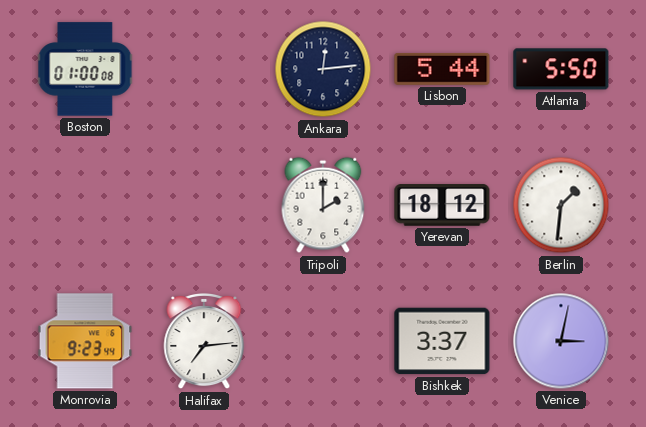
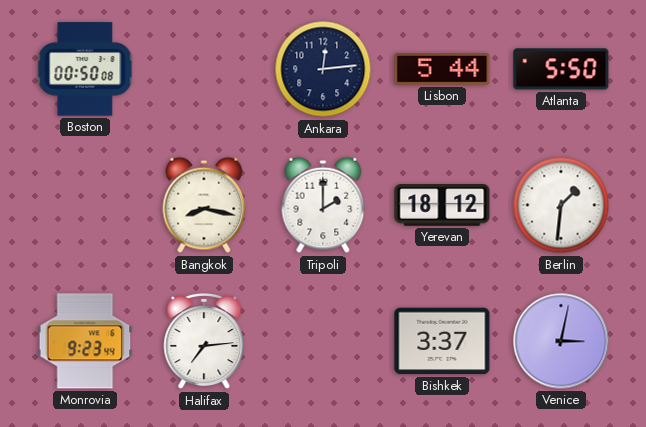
Boston: 01:00 -> 00:50 (85, 69)
Bangkok: none -> 8:17 (204, 205)
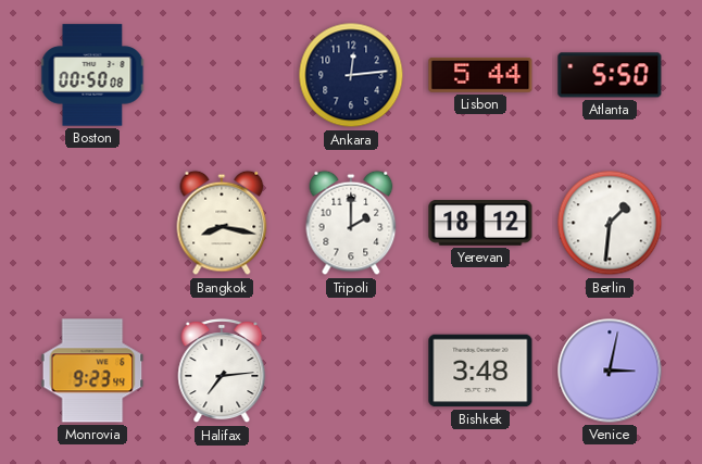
Bishkek: 3:37 -> 3:48 (480, 371)
